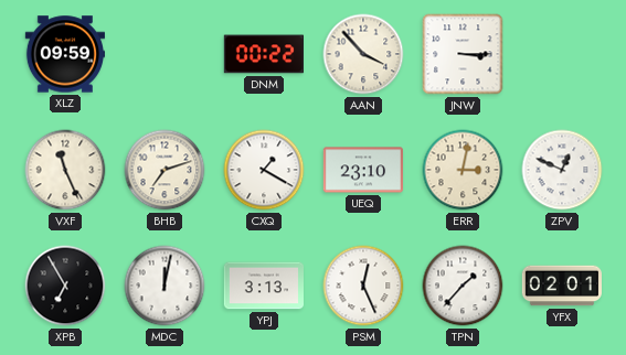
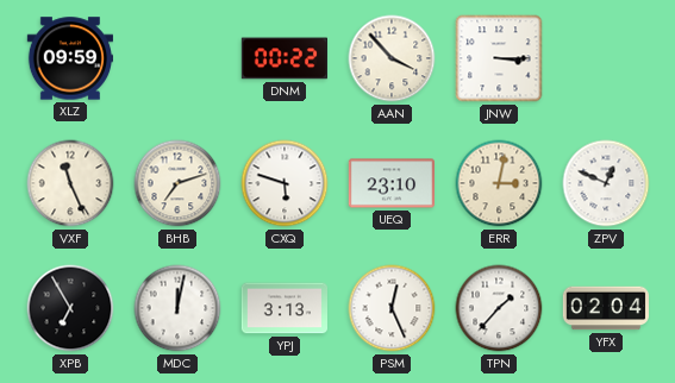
CXQ: 1:20 -> 5:48 (285, 183)
YFX: 02:01 -> 02:04 (605, 308)
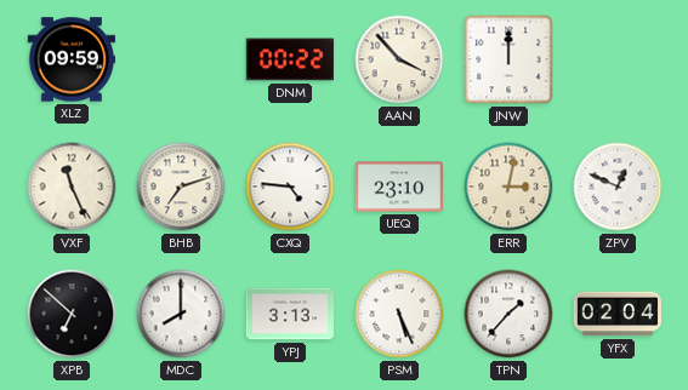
JNW: 3:15 -> 12:00 (508, 59)
CXQ: 5:48 -> 4:46 (290, 187)
XPB: 6:55 -> 6:52 (72, 314)
MDC: 12:02 -> 8:00 (181, 314)
PSM: 12:26 -> 5:26 (399, 314)
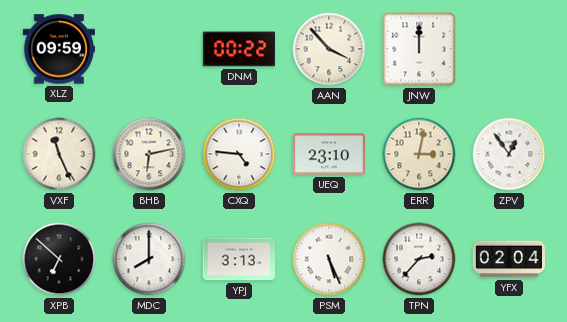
BHB: 7:12 -> 6:13 (149, 154)
ZPV: 12:49 -> 12:54 (509, 154)
TPN: 1:37 -> 2:37 (419, 259)
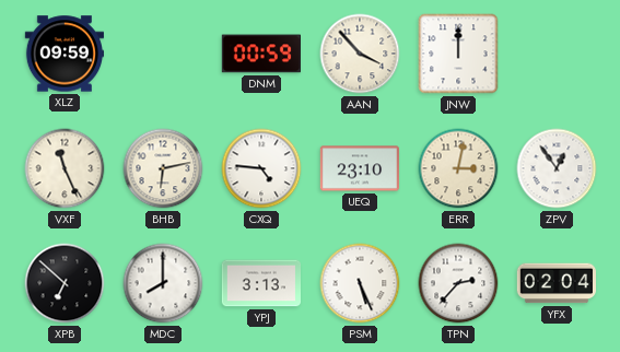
DNM: 00:22 -> 00:59 (260, 54)
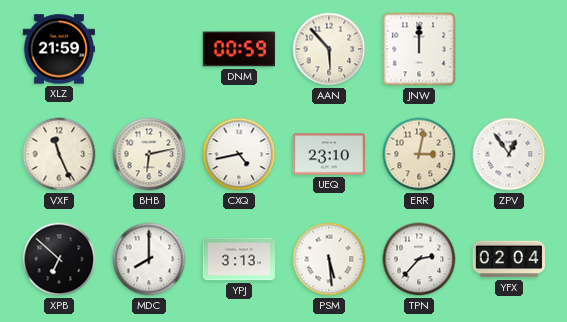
XLZ: 09:59 -> 21:59 (58, 49)
AAN: 3:53 -> 5:53 (329, 49)
CXQ: 4:46 -> 4:43 (239, 154)
PSM: 5:26 -> 5:29 (329, 259)
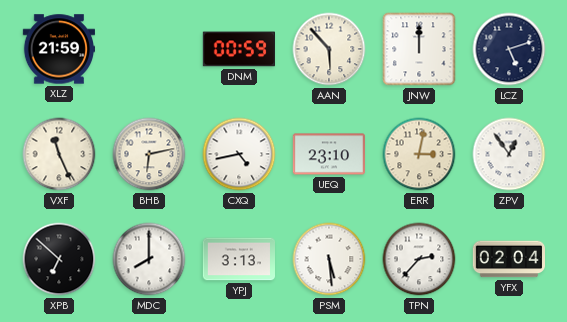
LCZ: none -> 5:12 (509, 49)
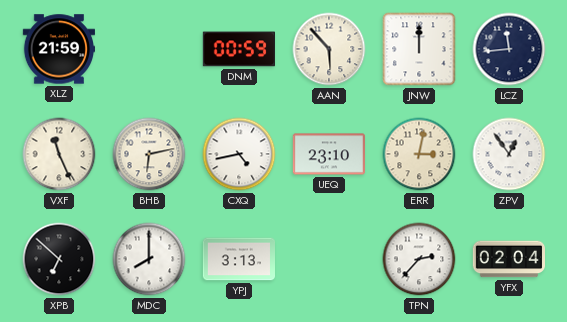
LCZ: 5:12 -> 11:44 (509, 49)
PSM: 5:29 -> none (329, 259)
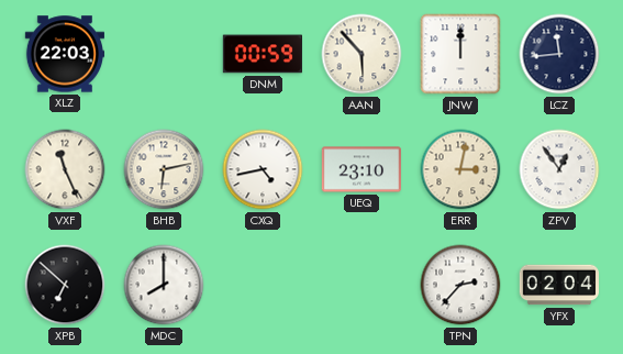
XLZ: 21:59 -> 22:03 (64, 54)
YPJ: 3:13 -> none (238, 259)
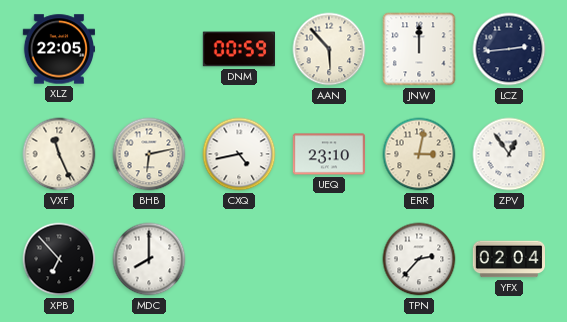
XLZ: 22:03 -> 22:05 (58, 49)
LCZ: 11:44 -> 2:44 (509, 49)
XPB: 6:52 -> 6:53 (59, 259)
